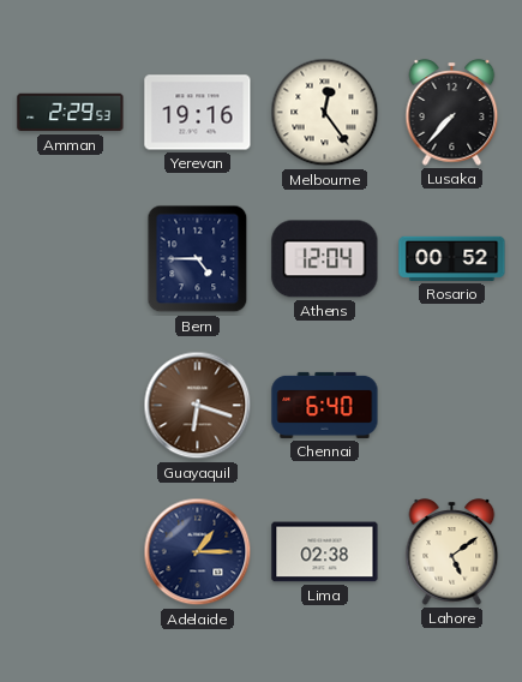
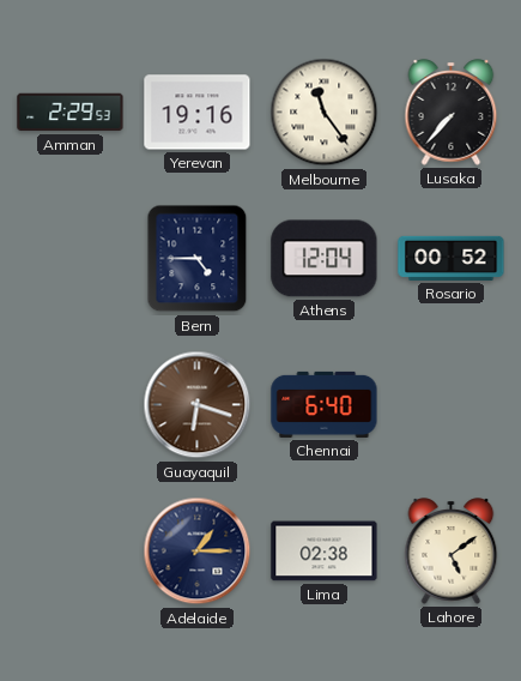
Melbourne: 12:24 -> 11:24 (325, 113)
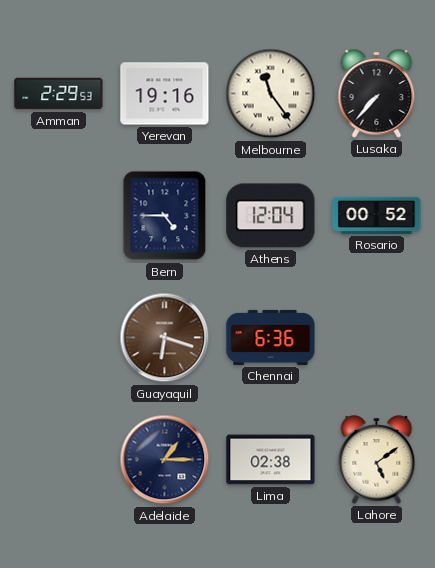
Chennai: 6:40 -> 6:36 (271, 337)
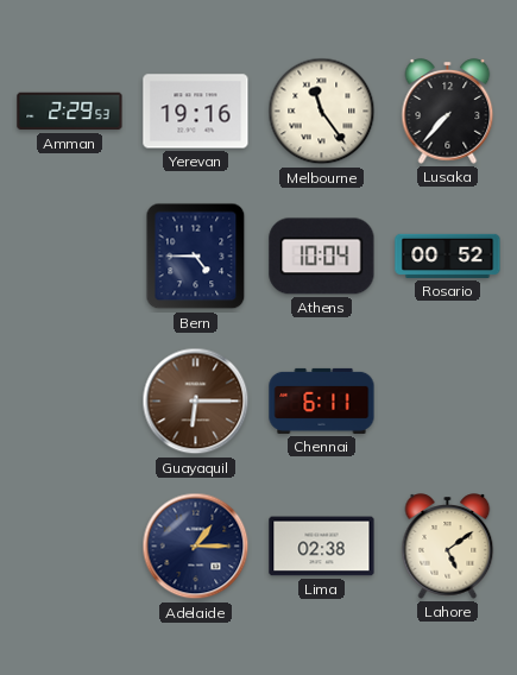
Athens: 12:04 -> 10:04 (322, 257)
Guayaquil: 6:18 -> 6:15 (196, 402)
Chennai: 6:36 -> 6:11 (322, 400)
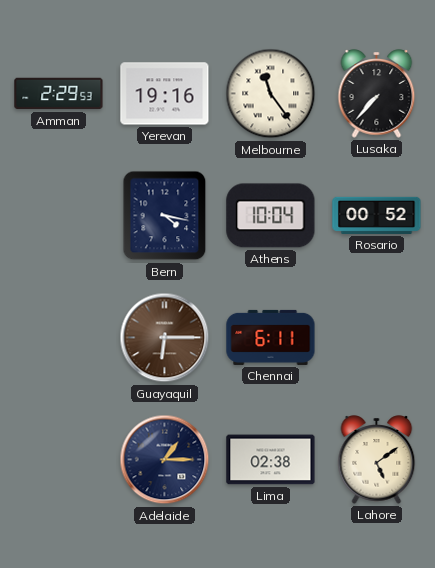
Bern: 4:45 -> 4:17 (165, 216)
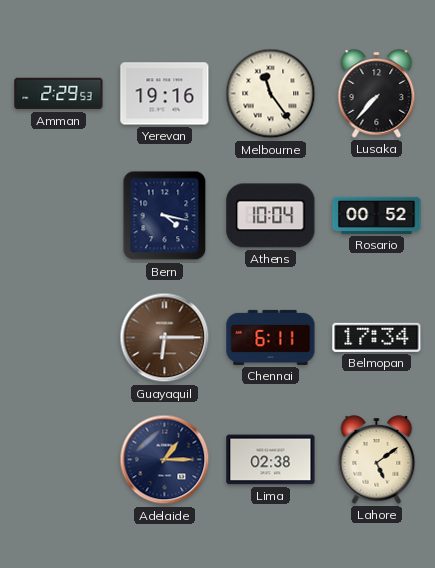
Belmopan: none -> 17:34 (377, 337)
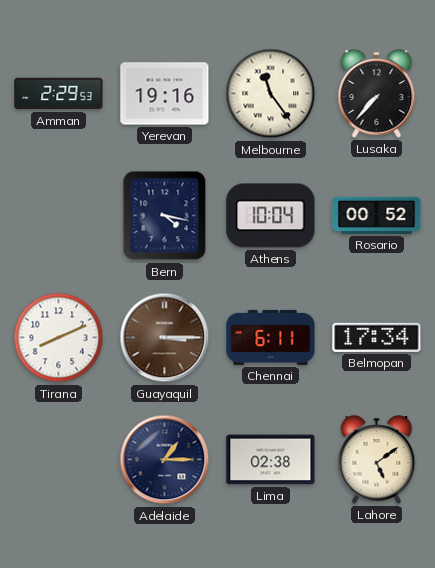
Tirana: none -> 8:11 (59, 338)
Guayaquil: 6:15 -> 3:15 (165, 338)
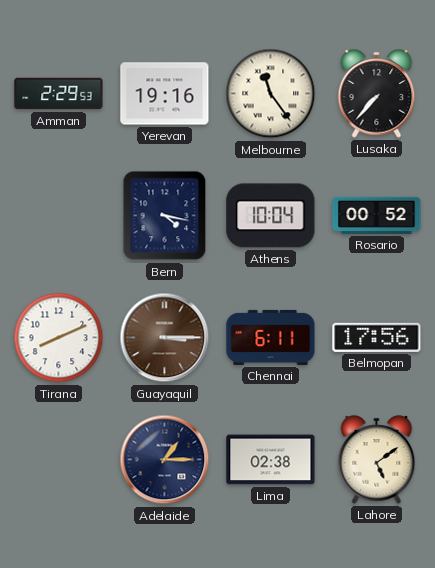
Belmopan: 17:34 -> 17:56 (377, 337)
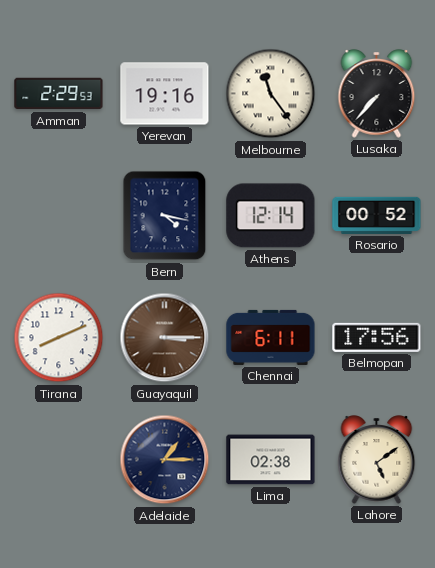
Athens: 10:04 -> 12:14 (271, 216)
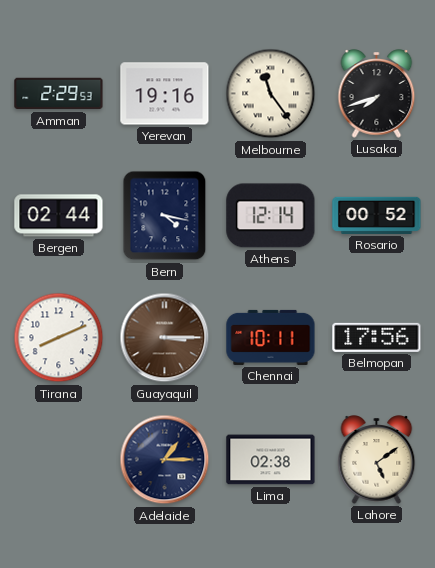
Lusaka: 7:37 -> 7:42 (377, 94)
Bergen: none -> 02:44 (59, 216)
Chennai: 6:11 -> 10:11 (271, 337)
